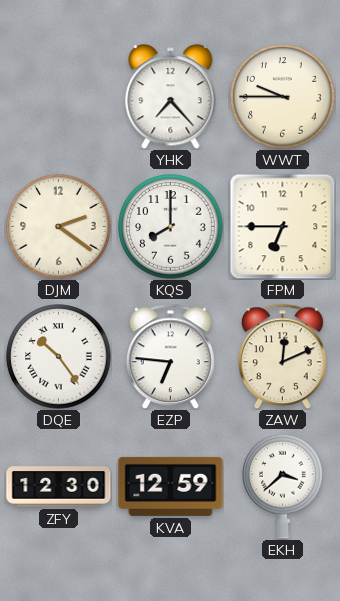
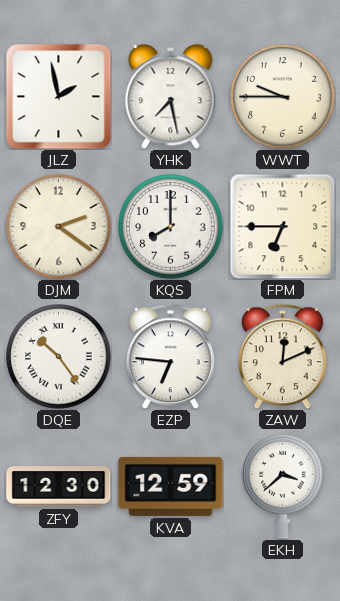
JLZ: none -> 1:58 (58, 96)
YHK: 7:23 -> 7:28 (171, 97)
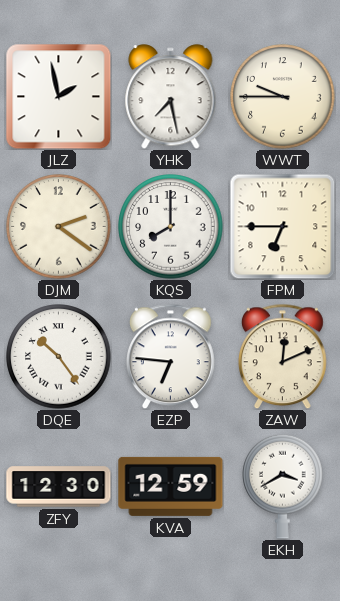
EKH: 3:38 -> 3:40 (283, 486)
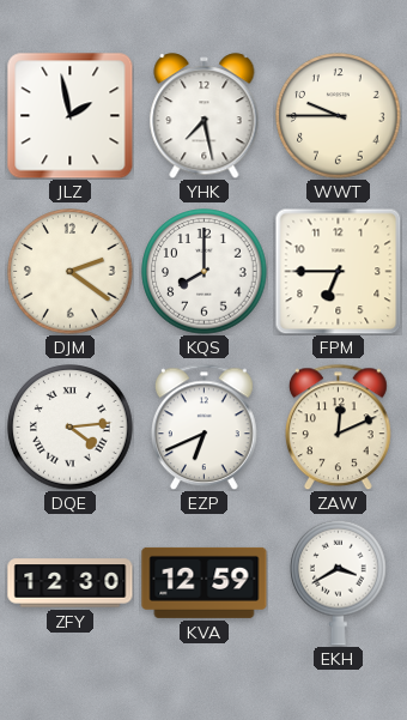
DQE: 10:24 -> 4:14 (71, 428)
EZP: 6:46 -> 6:41 (203, 426)
